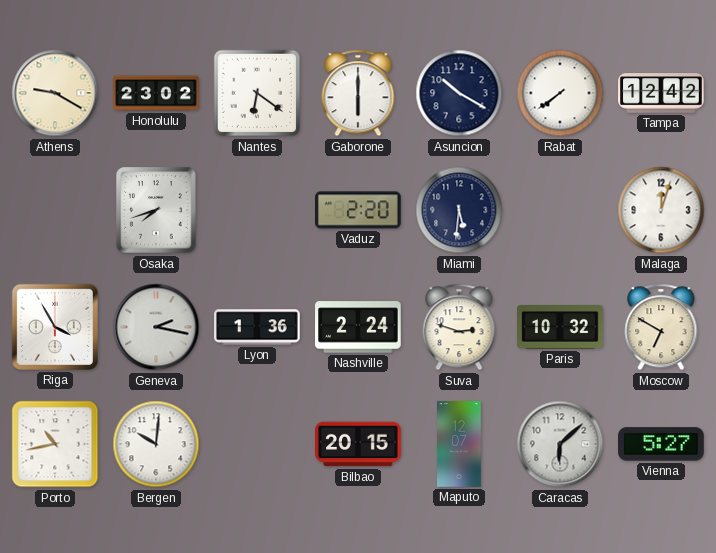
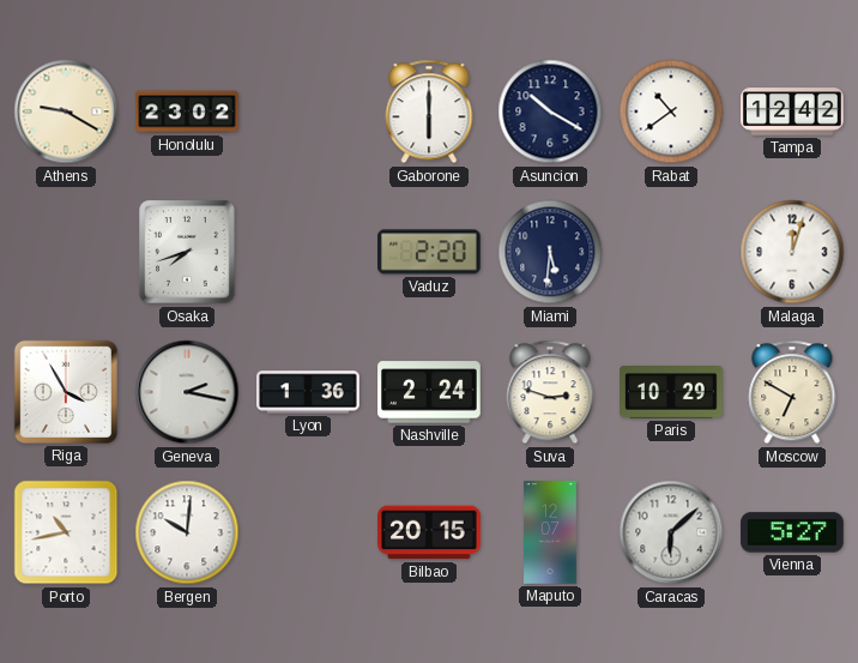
Nantes: 6:21 -> none (257, 93)
Rabat: 7:39 -> 10:39 (671, 111)
Paris: 10:32 -> 10:29 (671, 393)
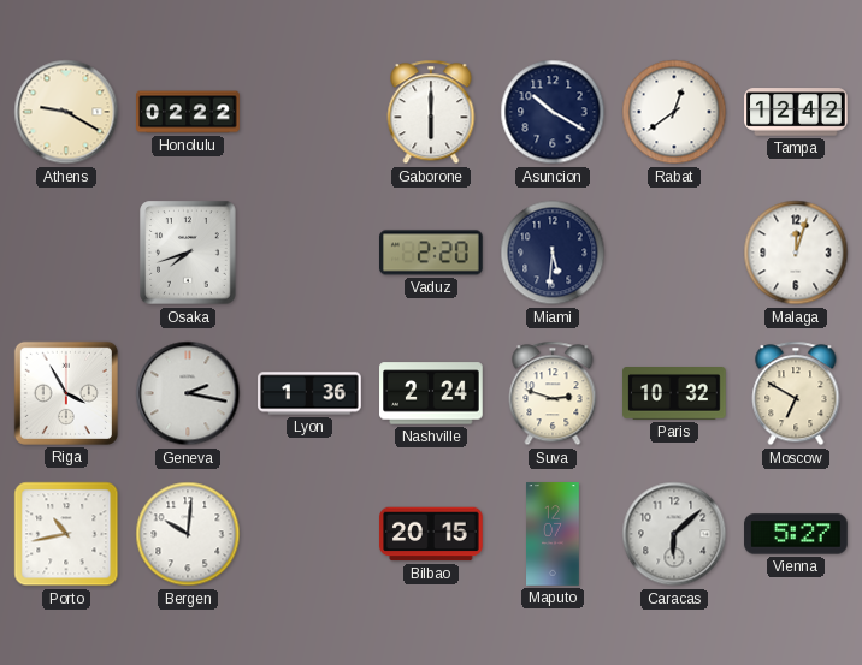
Honolulu: 23:02 -> 02:22 (188, 112)
Rabat: 10:39 -> 12:39 (674, 112)
Paris: 10:29 -> 10:32 (674, 394)
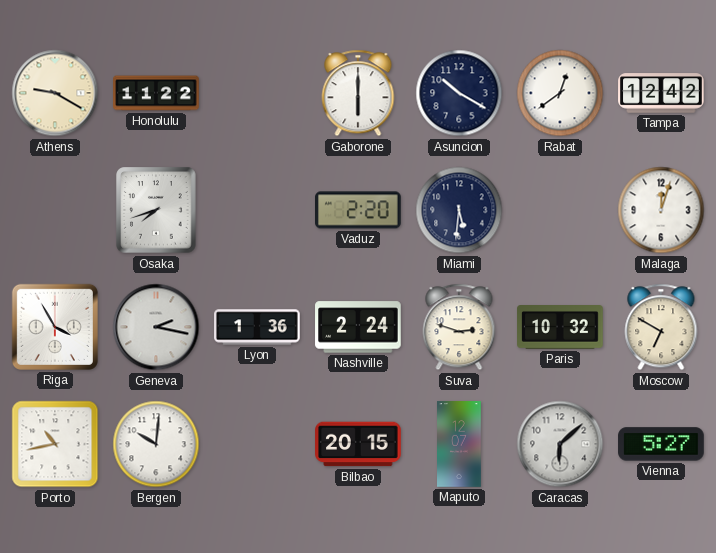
Honolulu: 02:22 -> 11:22 (156, 93)
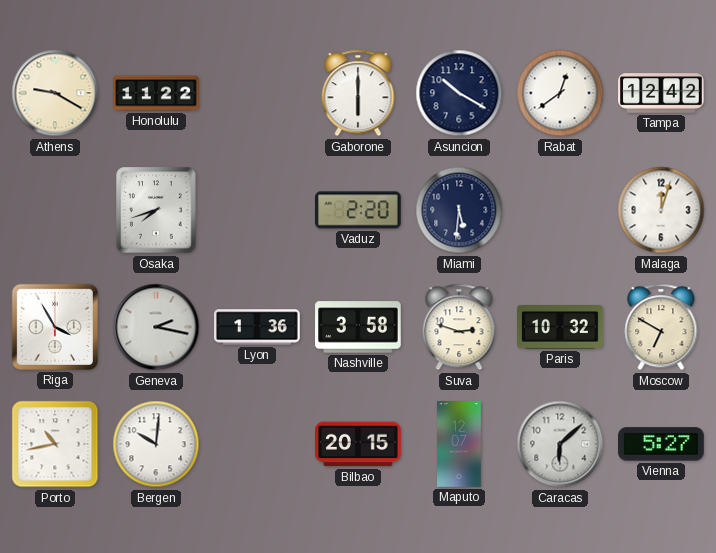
Nashville: 2:24 -> 3:58 (358, 327)
